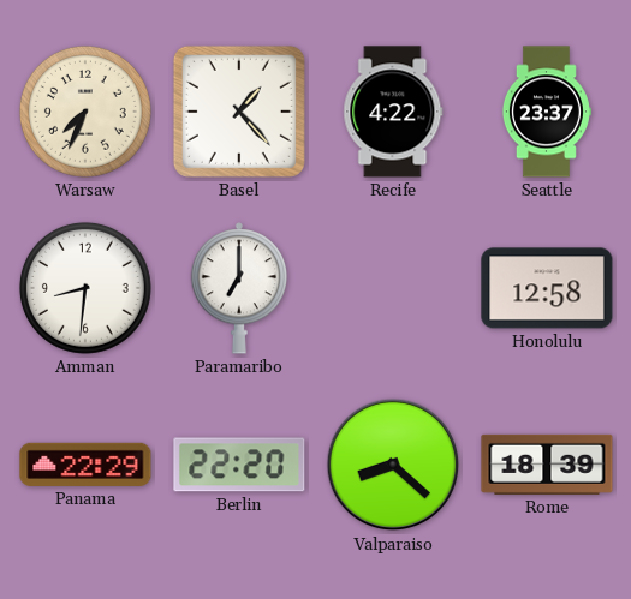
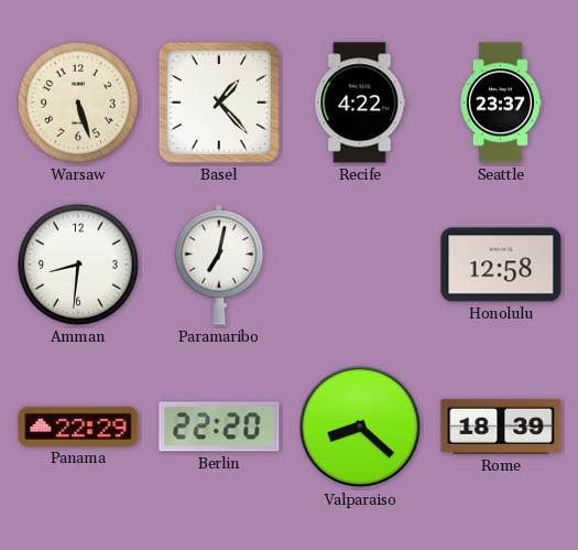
Warsaw: 7:34 -> 5:27 (78, 103)
Paramaribo: 7:00 -> 7:02 (219, 265)
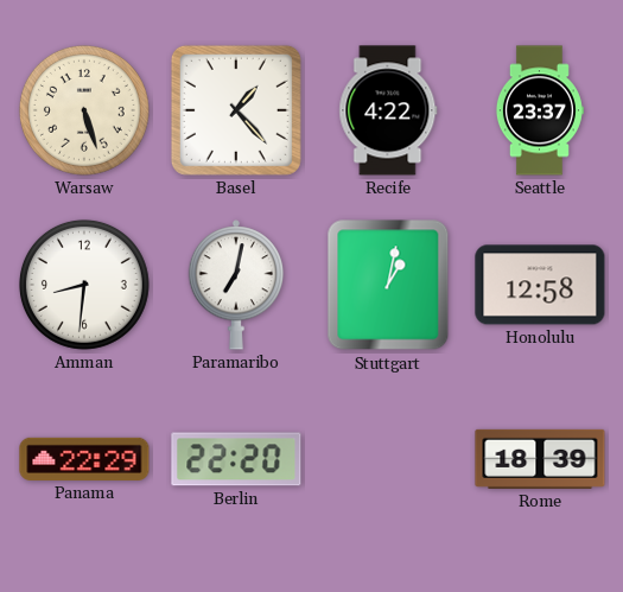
Stuttgart: none -> 1:02 (388, 285)
Valparaiso: 8:22 -> none (360, 427)
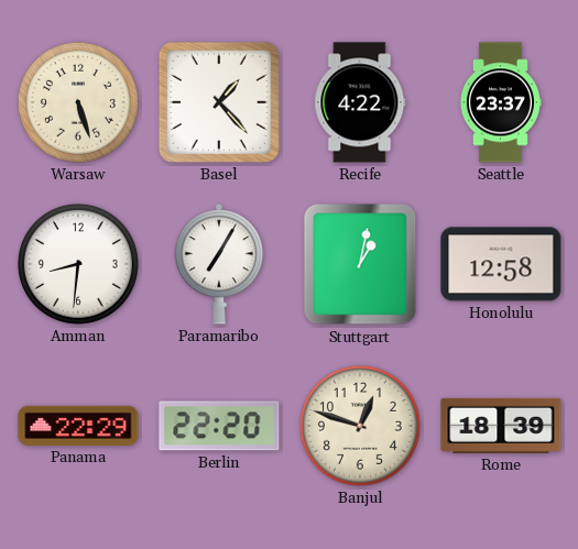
Paramaribo: 7:02 -> 7:05 (219, 264)
Banjul: none -> 12:48 (360, 426)
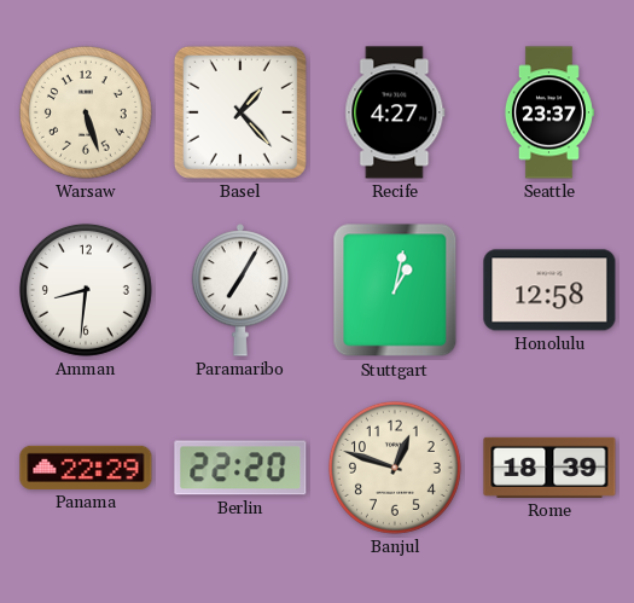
Recife: 4:22 -> 4:27 (395, 112)
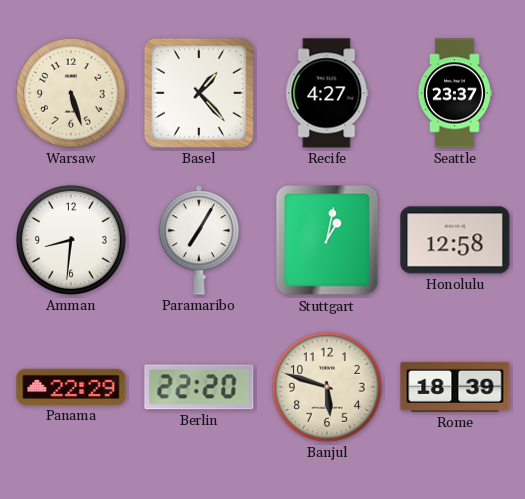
Banjul: 12:48 -> 5:48 (327, 387)
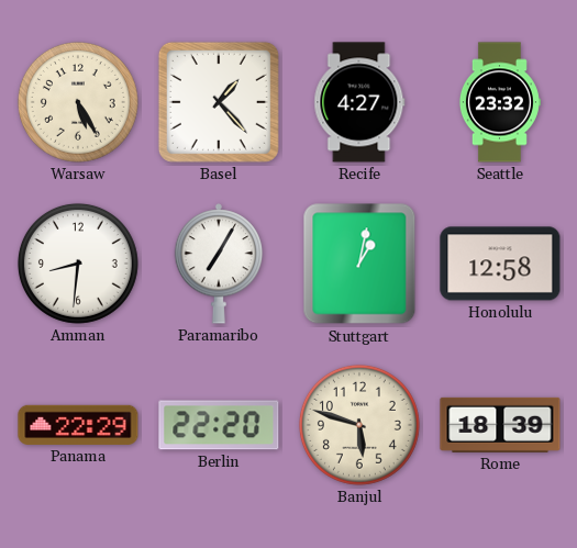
Warsaw: 5:27 -> 5:25 (78, 102)
Seattle: 23:37 -> 23:32 (499, 102)
